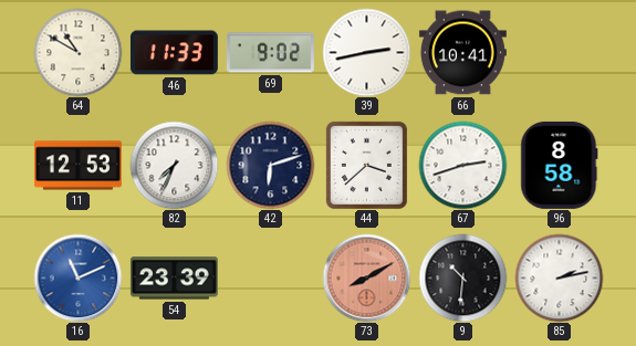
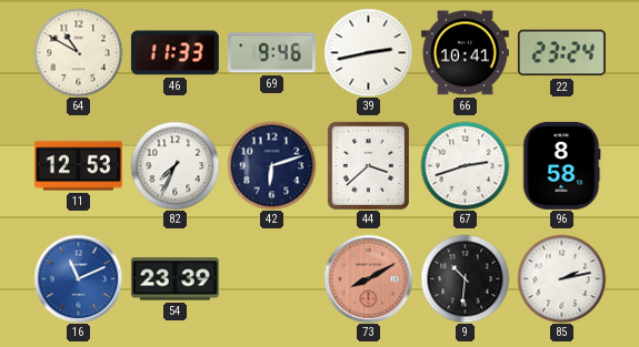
69: 9:02 -> 9:46 (271, 53)
22: none -> 23:24 (561, 53)
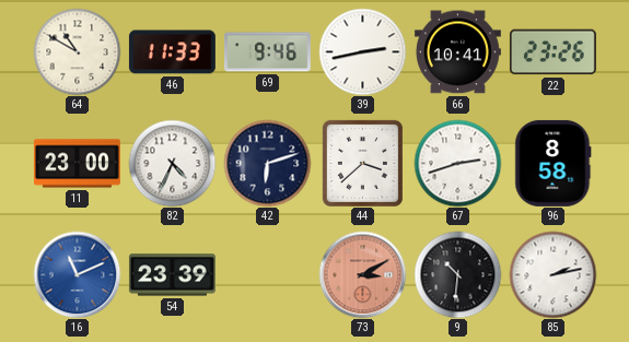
22: 23:24 -> 23:26 (552, 52)
11: 12:53 -> 23:00 (77, 164)
82: 7:34 -> 4:34 (172, 163)
73: 8:10 -> 3:10 (362, 274)
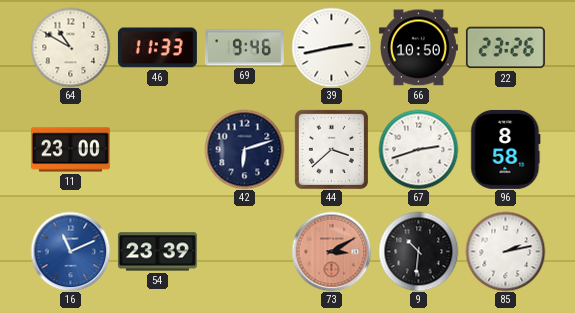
66: 10:41 -> 10:50 (418, 48)
82: 4:34 -> none (172, 163)
